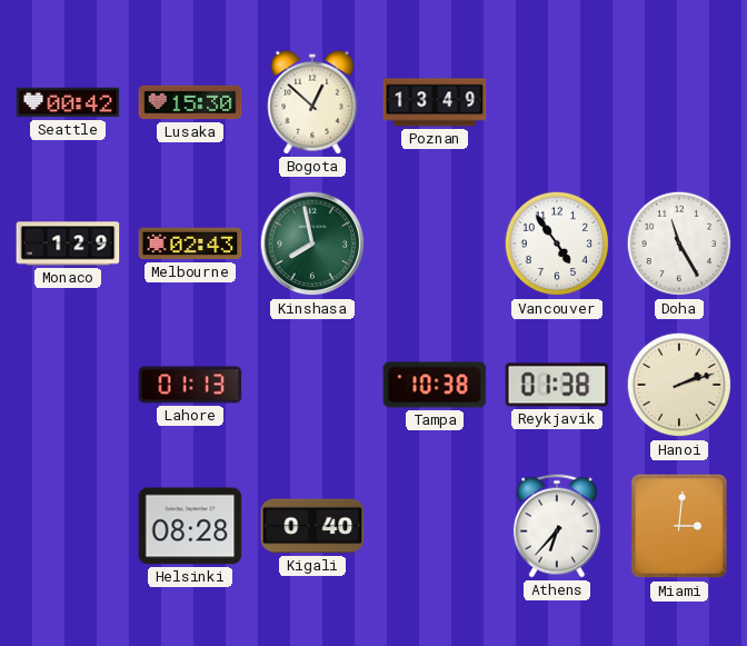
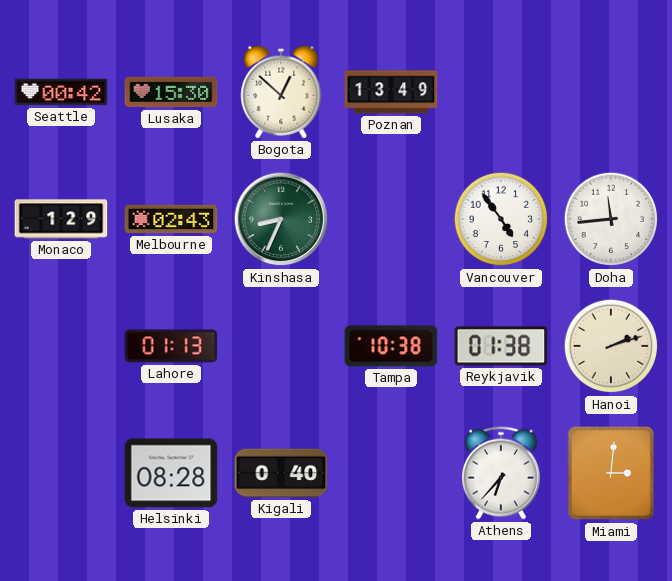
Kinshasa: 7:58 -> 8:34 (281, 219)
Doha: 11:25 -> 11:44 (611, 219)
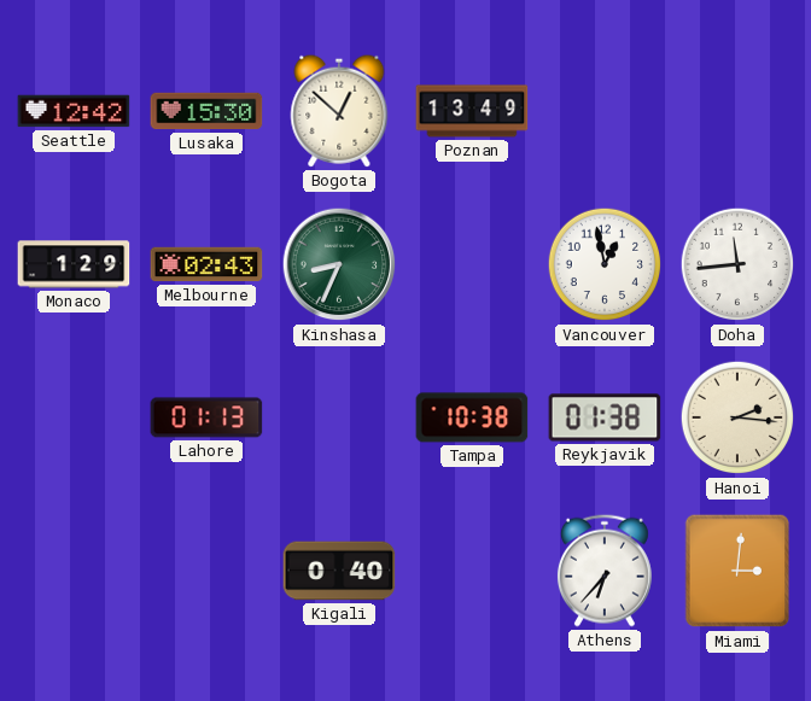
Seattle: 00:42 -> 12:42 (74, 111)
Vancouver: 4:54 -> 12:58 (605, 264)
Hanoi: 2:12 -> 2:16 (737, 417)
Helsinki: 08:28 -> none (171, 473)
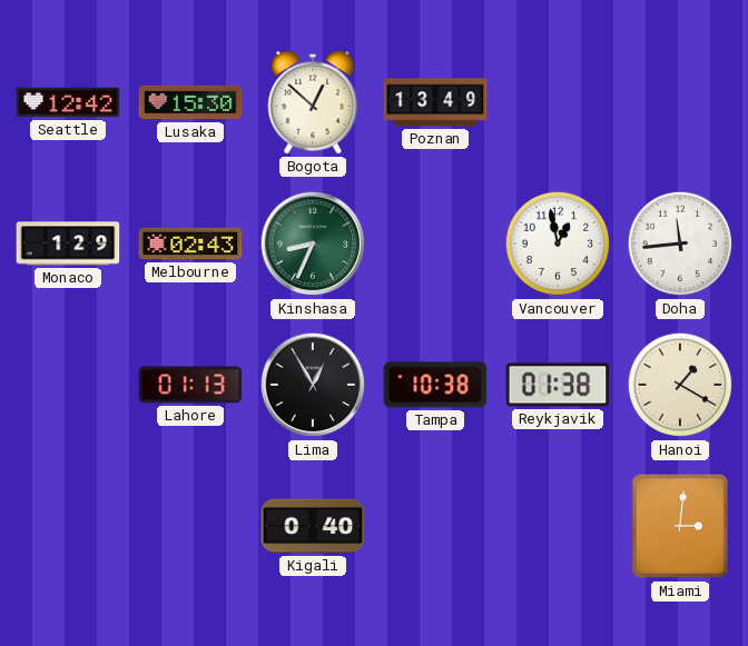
Lima: none -> 12:55 (313, 385)
Hanoi: 2:16 -> 1:20 (680, 385)
Athens: 6:37 -> none (605, 571)
